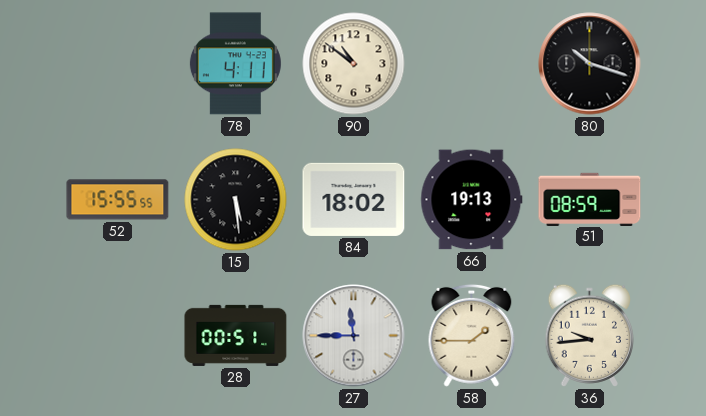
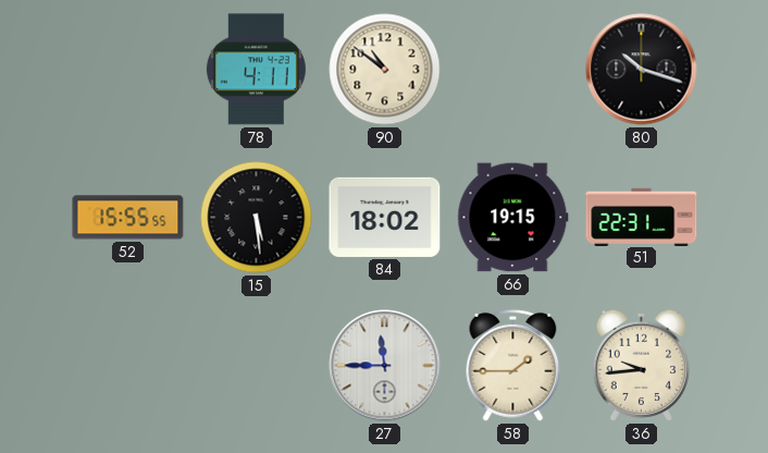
66: 19:13 -> 19:15 (513, 218)
51: 08:59 -> 22:31 (642, 217)
28: 00:51 -> none (236, 335)
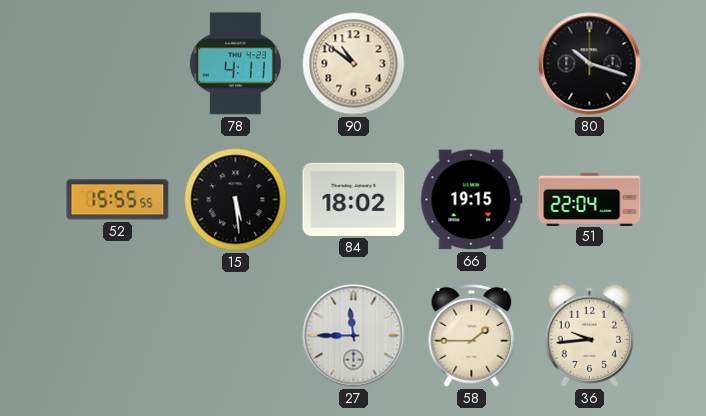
51: 22:31 -> 22:04 (590, 199)
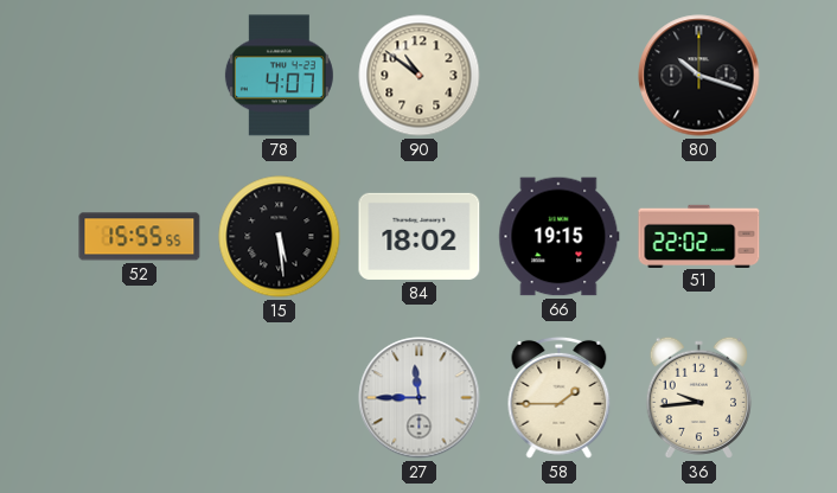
78: 4:11 -> 4:07 (279, 76)
51: 22:04 -> 22:02 (699, 236)
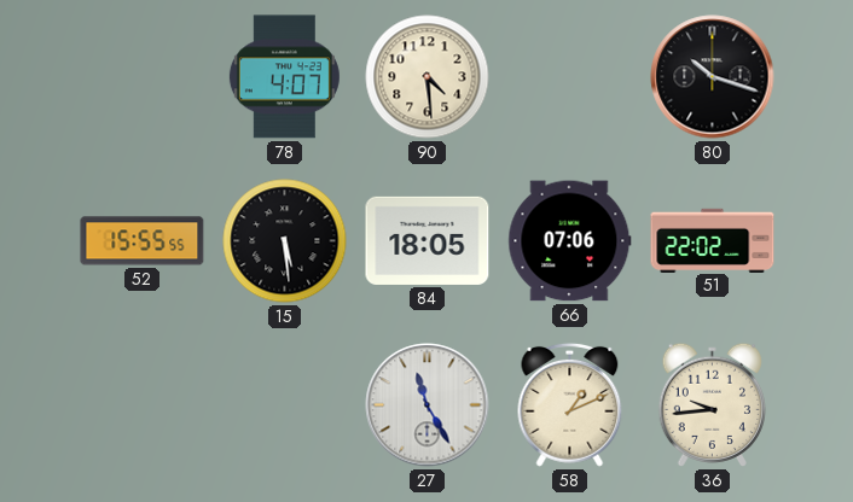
90: 10:51 -> 4:29 (428, 77)
84: 18:02 -> 18:05 (428, 240)
66: 19:15 -> 07:06 (570, 241)
27: 11:45 -> 11:25 (428, 405)
58: 1:45 -> 1:11 (570, 404)
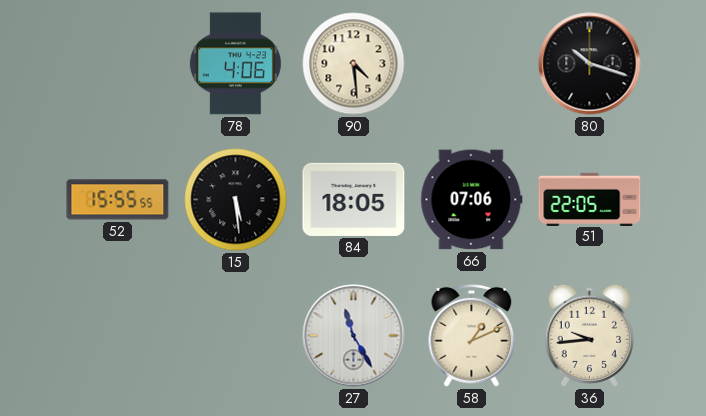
78: 4:07 -> 4:06 (235, 64)
51: 22:02 -> 22:05 (590, 199)
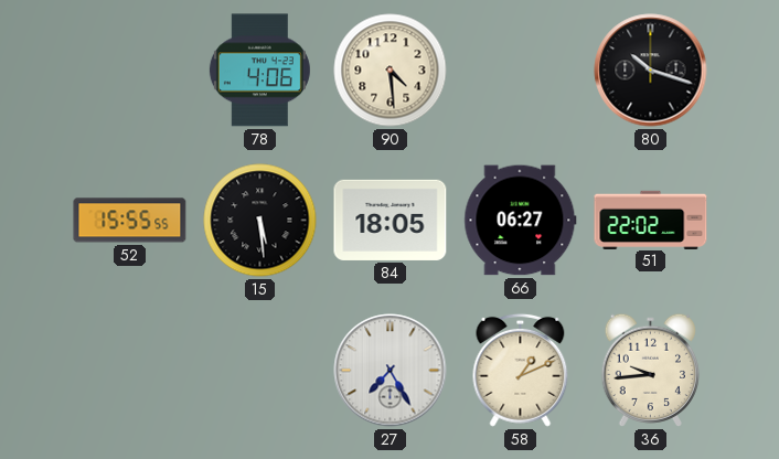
66: 07:06 -> 06:27 (521, 221)
51: 22:05 -> 22:02 (651, 220)
27: 11:25 -> 7:25 (391, 371)
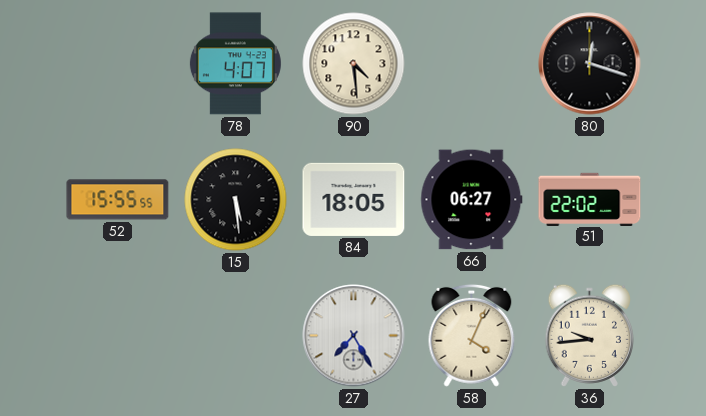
78: 4:06 -> 4:07 (235, 64)
80: 10:18 -> 12:18 (590, 64)
58: 1:11 -> 4:04 (472, 335)
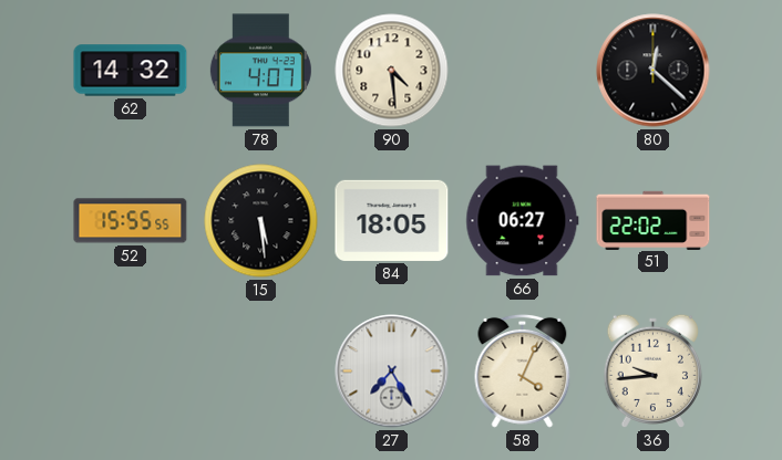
62: none -> 14:32 (131, 71)
80: 12:18 -> 12:22 (654, 71)
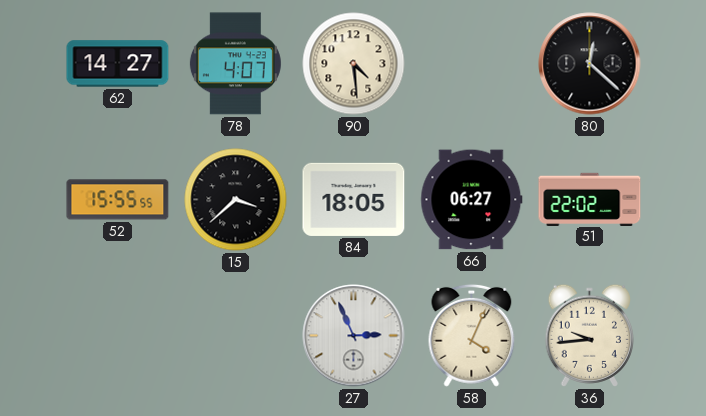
62: 14:32 -> 14:27 (118, 64)
15: 5:29 -> 3:38 (236, 200)
27: 7:25 -> 2:56 (354, 336)
